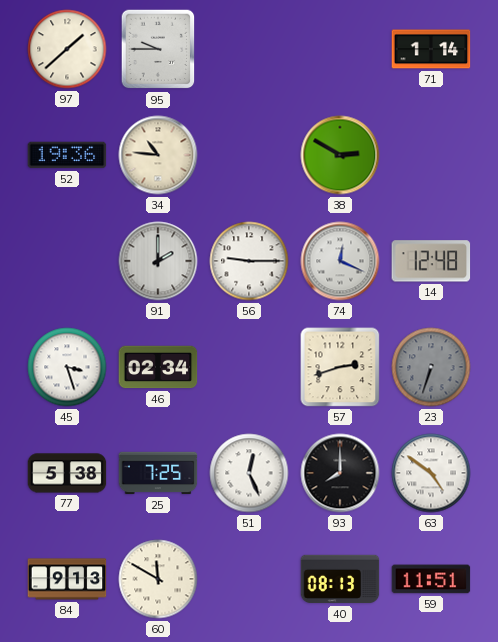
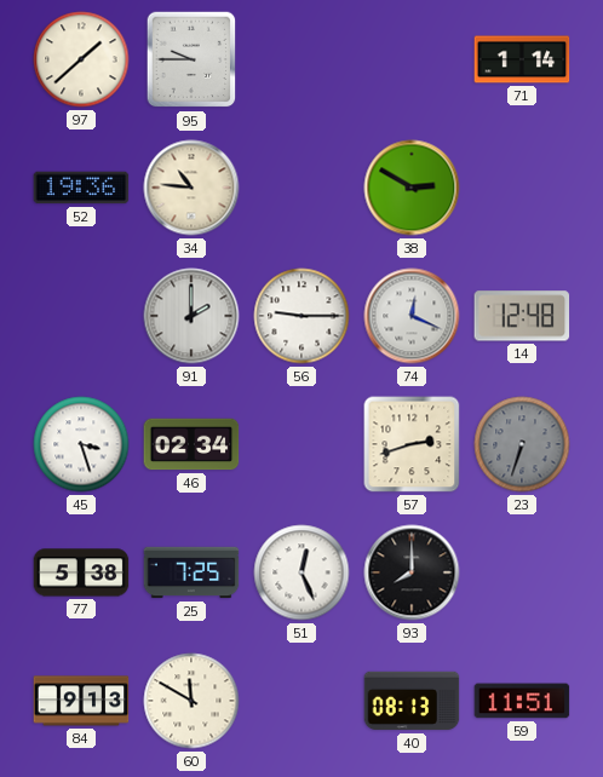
63: 4:51 -> none (431, 473)
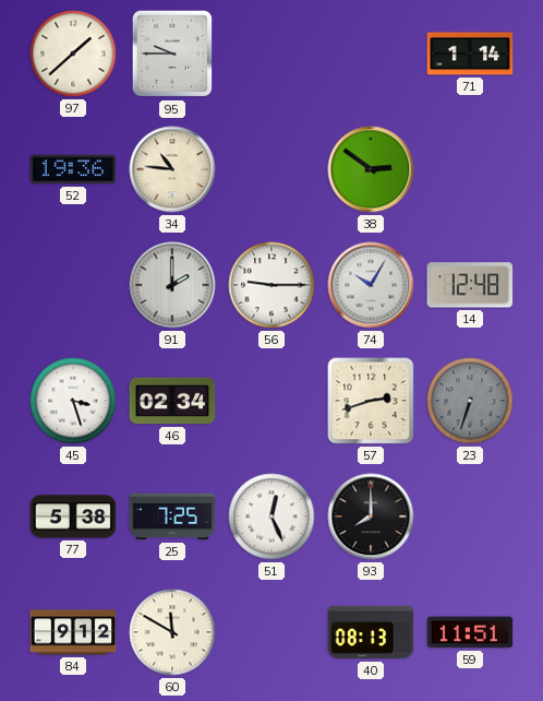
38: 2:50 -> 2:51 (371, 169)
74: 12:19 -> 10:05 (371, 285)
84: 9:13 -> 9:12 (73, 632)
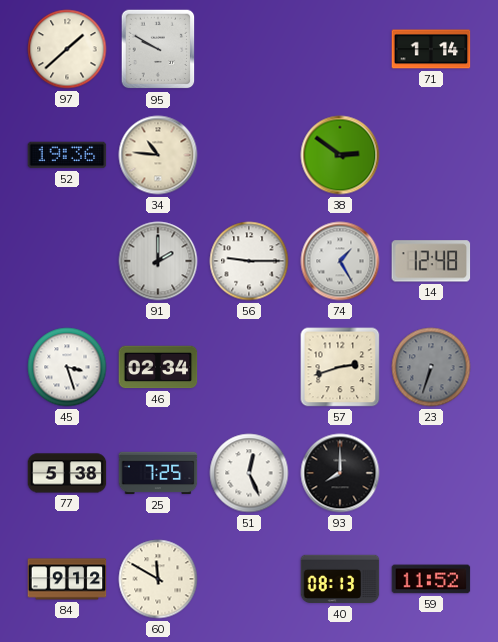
95: 9:45 -> 9:50 (158, 49)
74: 10:05 -> 1:25 (340, 261)
59: 11:51 -> 11:52 (431, 579)
